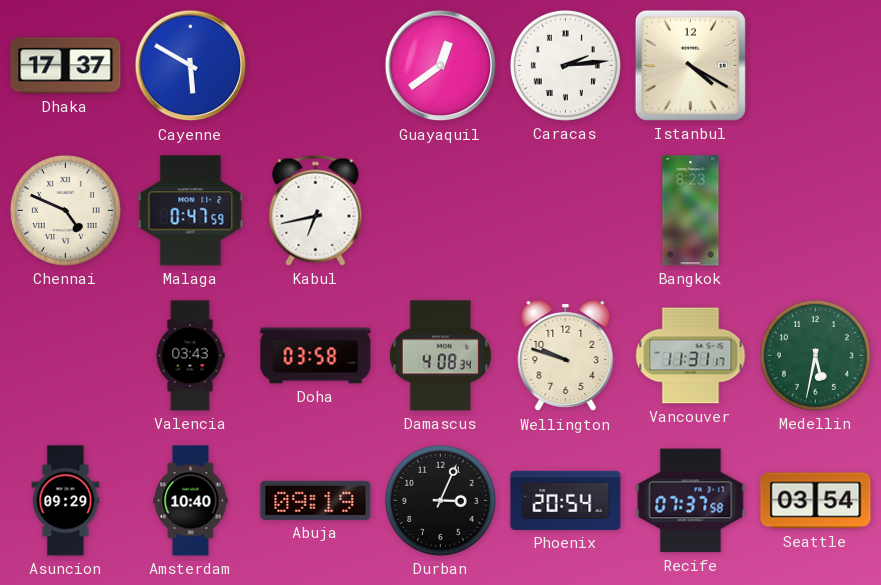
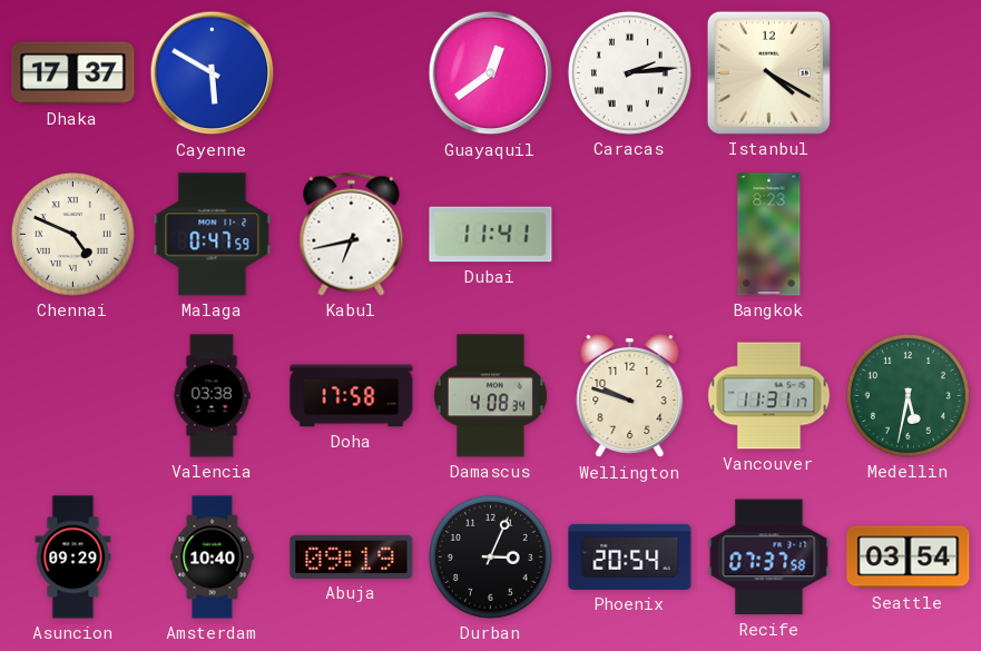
Dubai: none -> 11:41 (491, 235)
Valencia: 03:43 -> 03:38 (212, 396)
Doha: 03:58 -> 17:58 (352, 396)
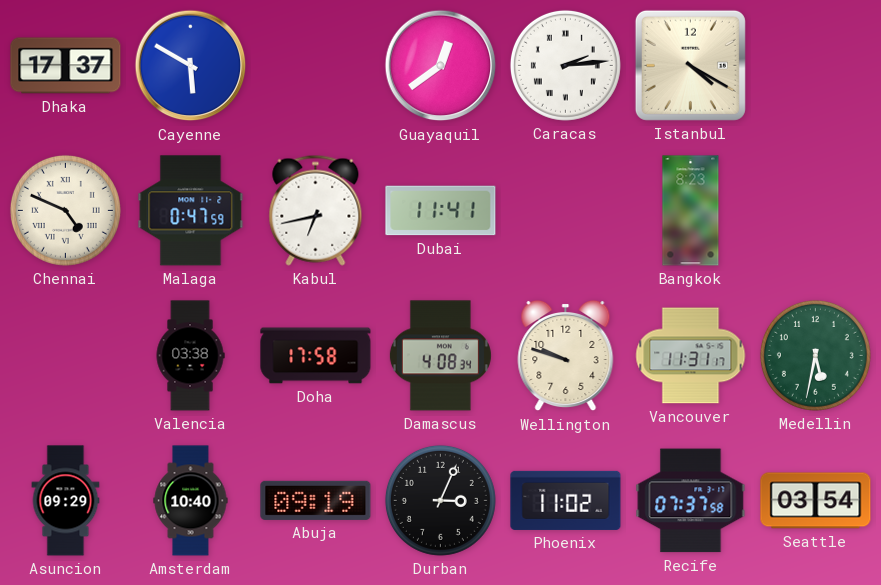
Phoenix: 20:54 -> 11:02 (566, 500)
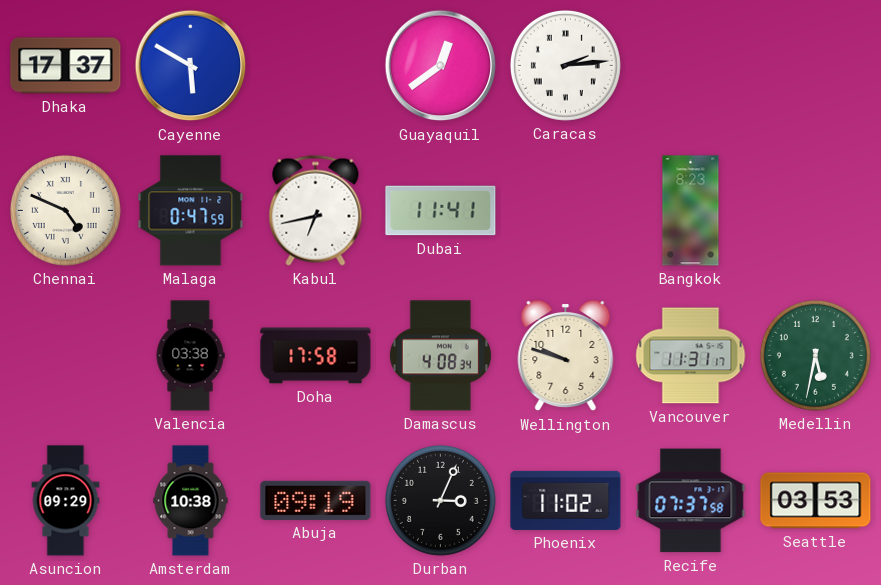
Istanbul: 4:20 -> none (690, 65)
Amsterdam: 10:40 -> 10:38 (191, 501)
Seattle: 03:54 -> 03:53 (816, 501)
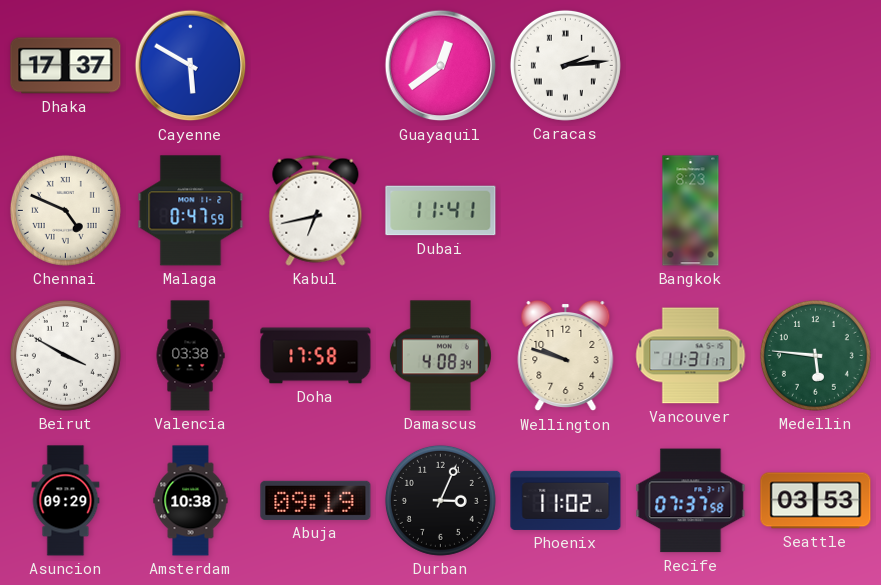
Beirut: none -> 3:50 (65, 355)
Medellin: 5:32 -> 5:46 (815, 355)
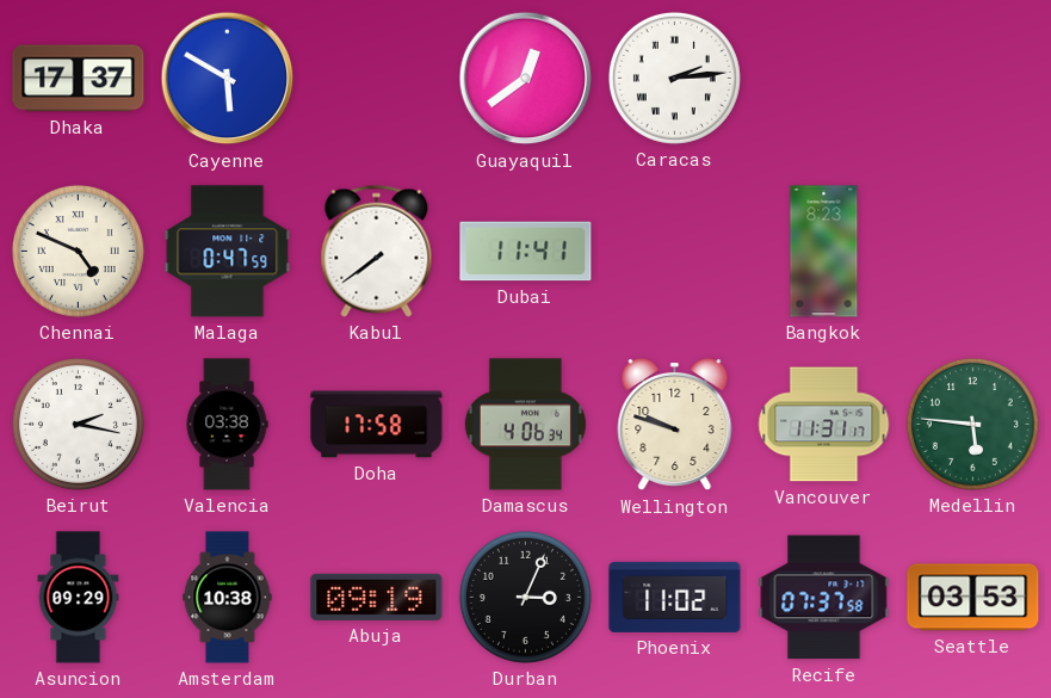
Kabul: 6:43 -> 7:39 (377, 251)
Beirut: 3:50 -> 2:17 (78, 424)
Damascus: 4:08 -> 4:06 (525, 425)
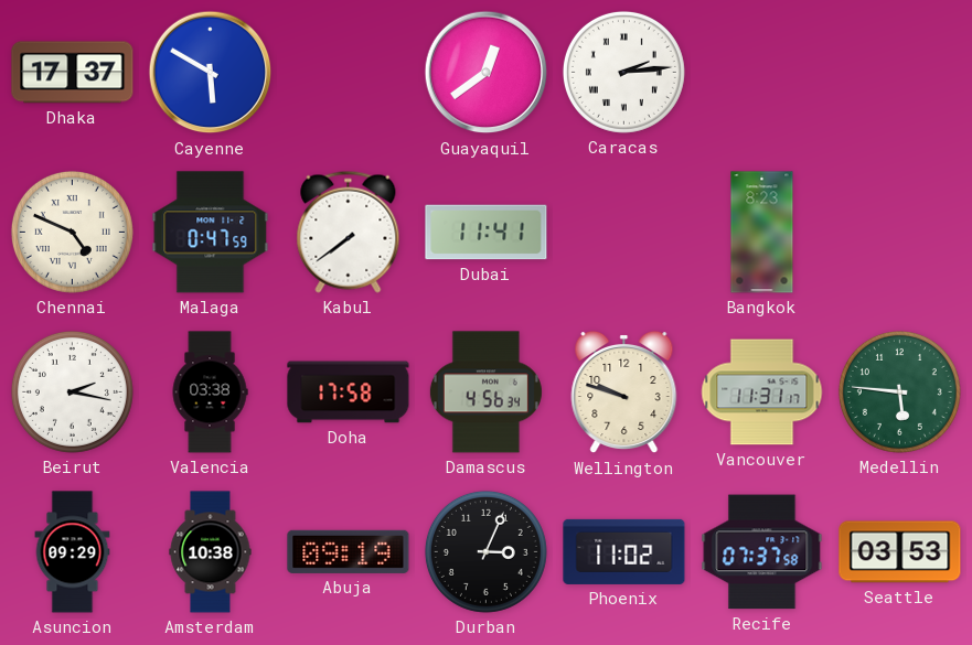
Damascus: 4:06 -> 4:56 (485, 393)
